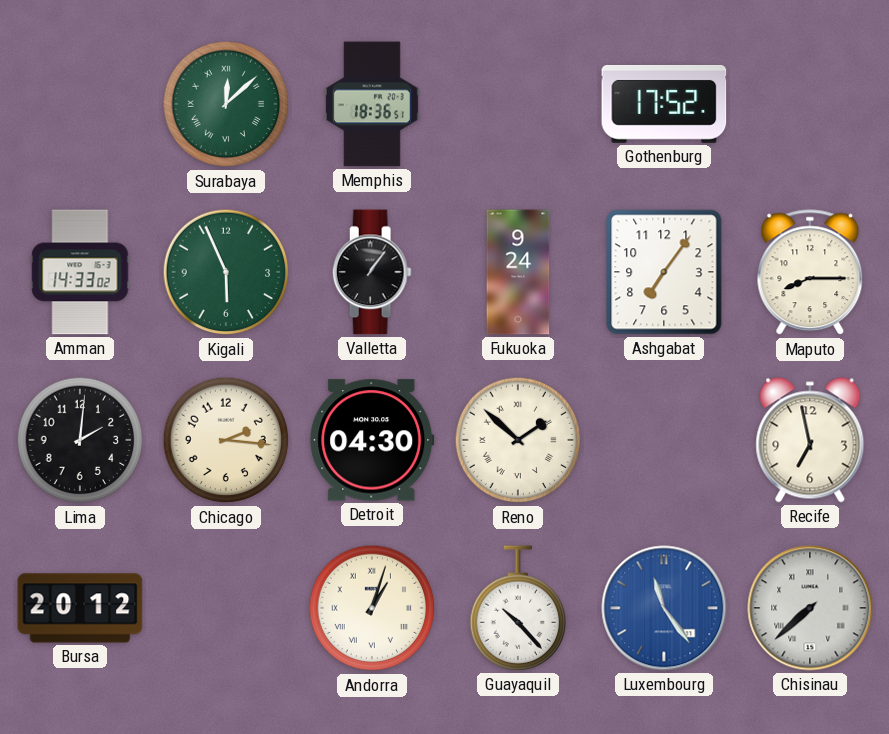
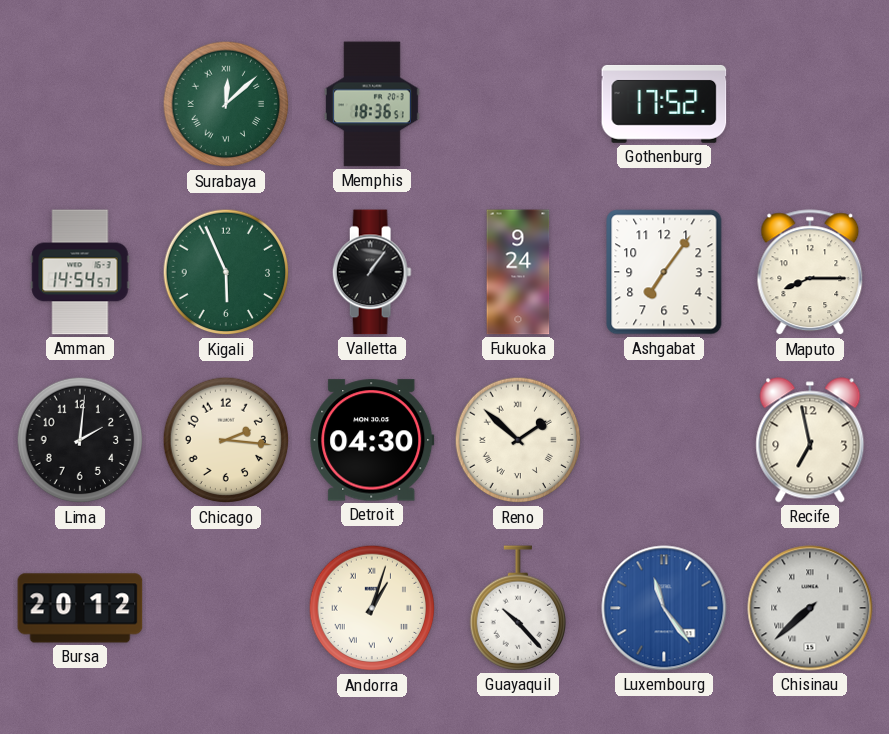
Amman: 14:33 -> 14:54 (80, 272)
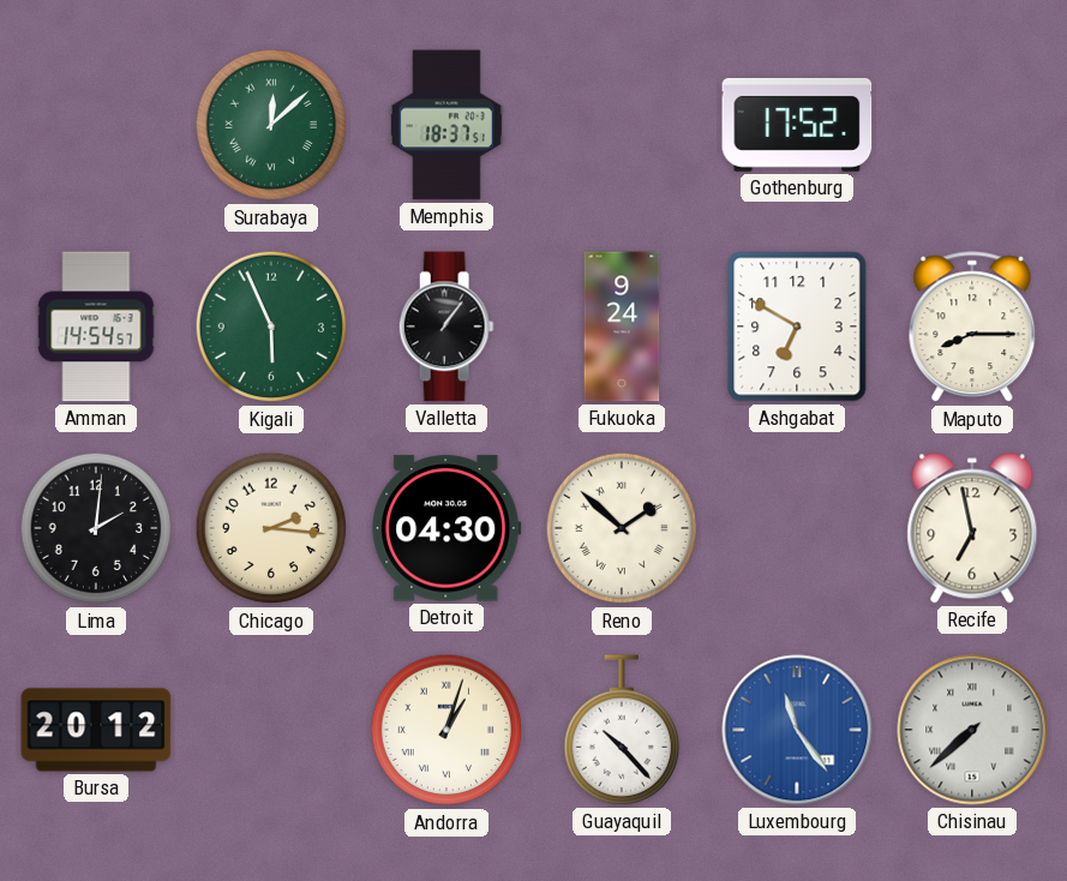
Memphis: 18:36 -> 18:37 (446, 125)
Ashgabat: 7:06 -> 6:50 (797, 326)
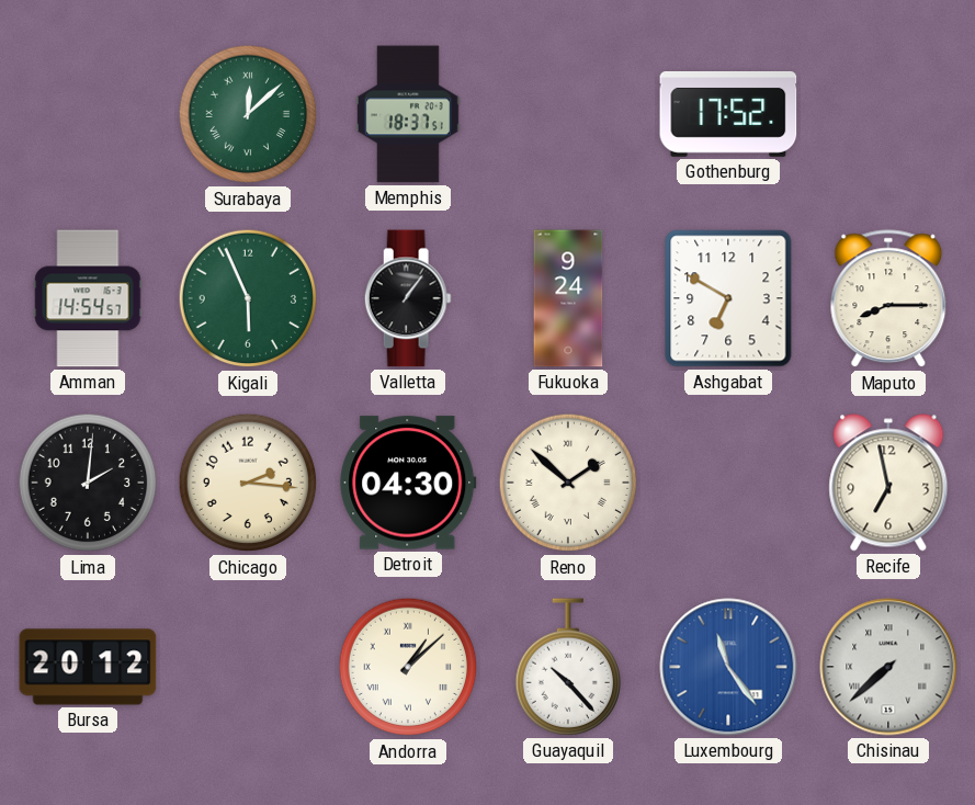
Andorra: 1:03 -> 1:08 (408, 667)
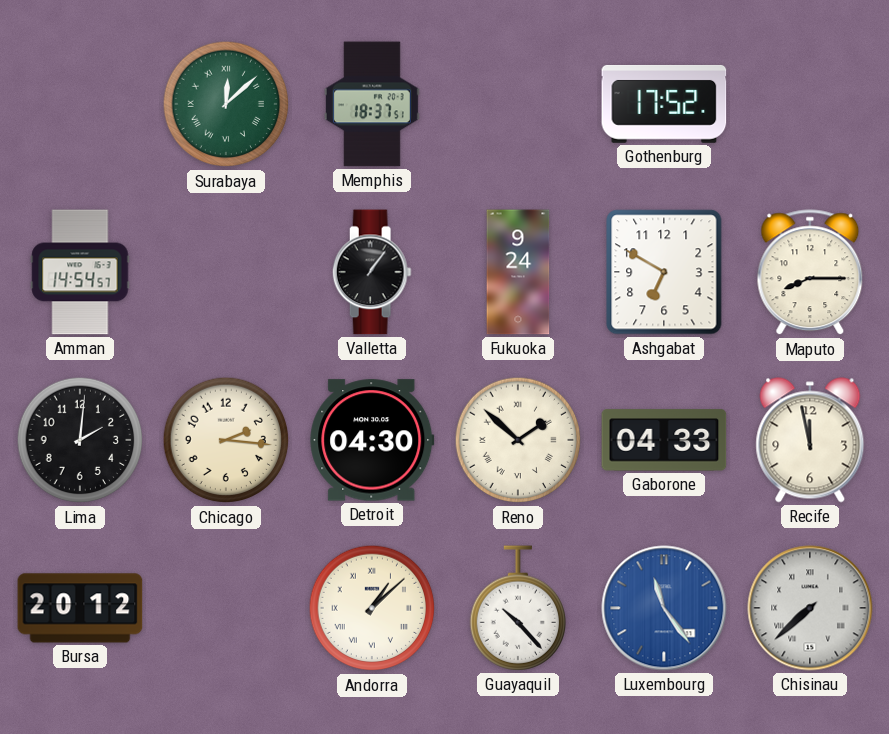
Kigali: 5:56 -> none (248, 298)
Gaborone: none -> 04:33 (664, 440)
Recife: 6:58 -> 11:58 (810, 440)
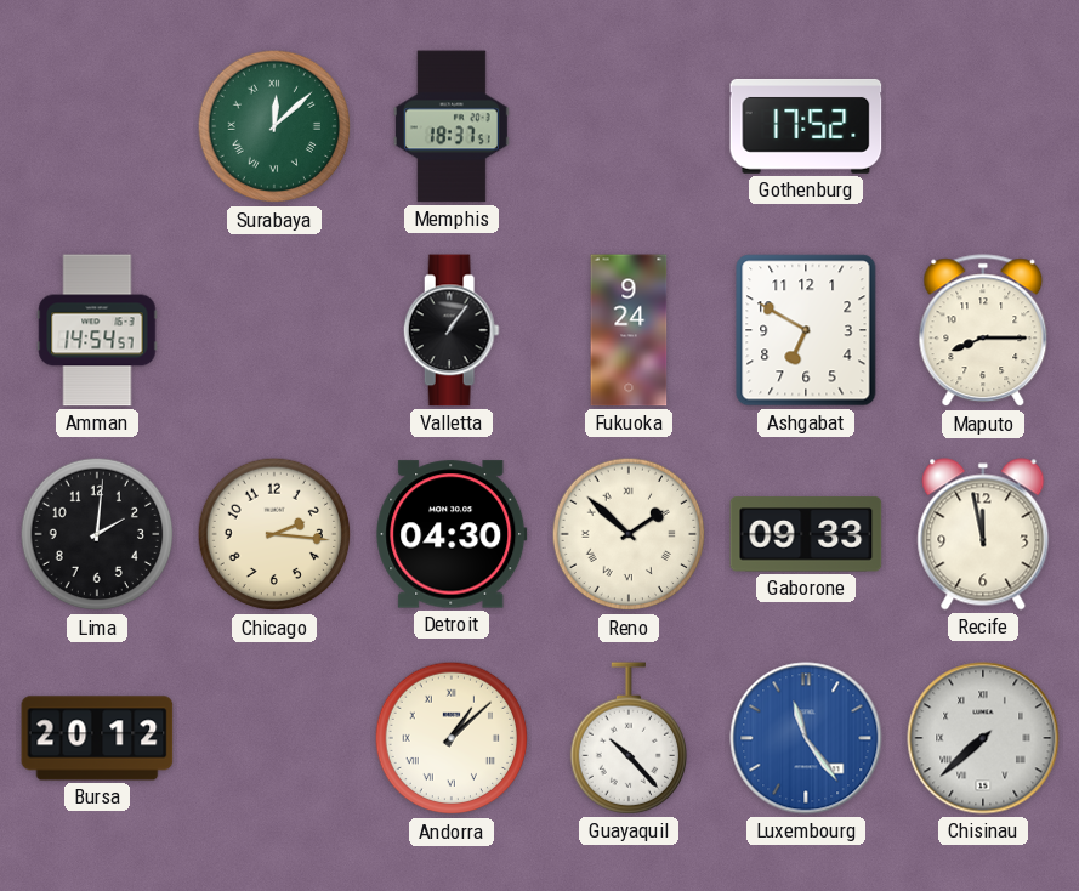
Gaborone: 04:33 -> 09:33 (806, 534)
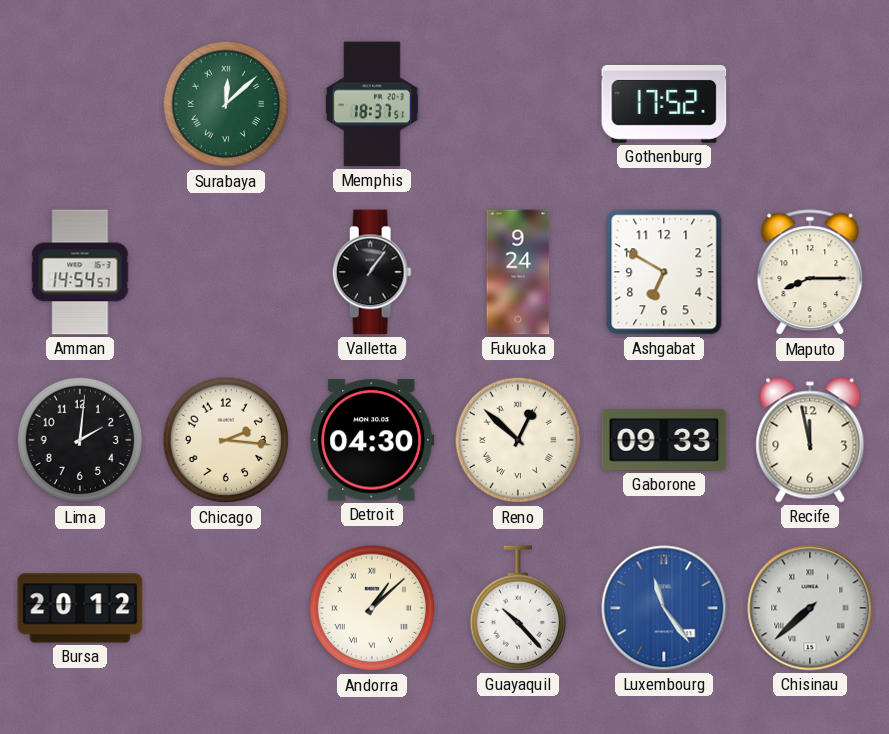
Reno: 1:52 -> 12:52 (518, 440)
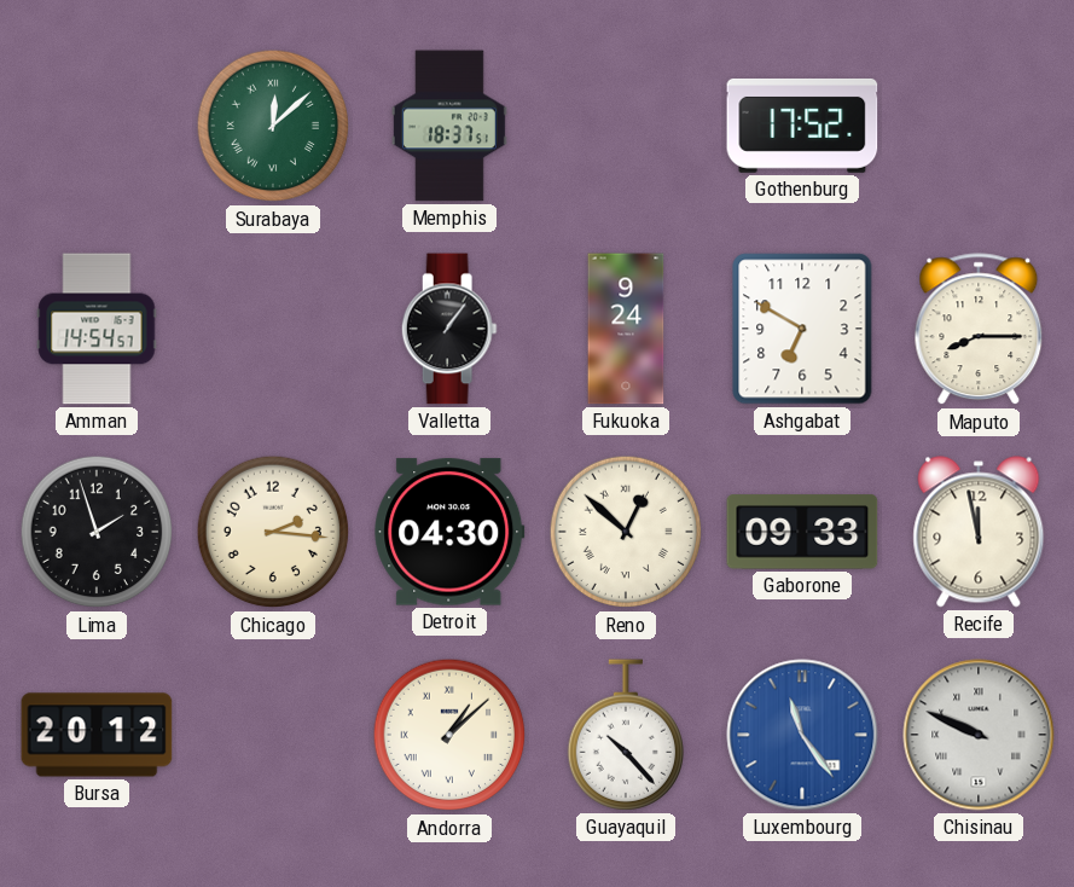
Lima: 2:01 -> 1:57 (97, 532)
Chisinau: 7:38 -> 9:49 (979, 735)
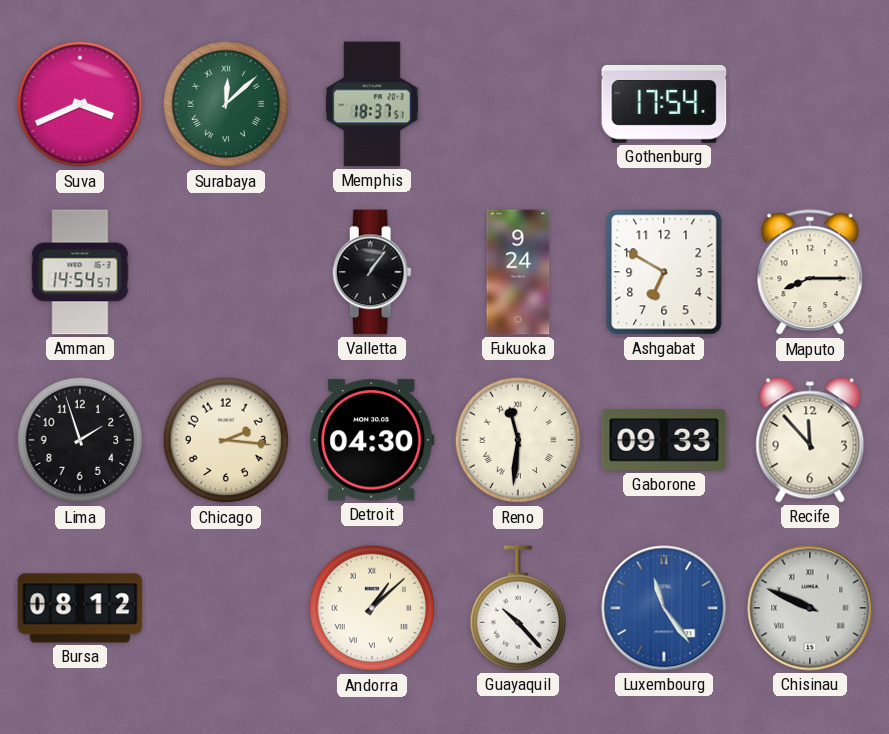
Suva: none -> 3:41 (80, 104)
Gothenburg: 17:52 -> 17:54 (664, 104)
Reno: 12:52 -> 11:31 (518, 440)
Recife: 11:58 -> 11:53 (810, 440)
Bursa: 20:12 -> 08:12 (80, 608)
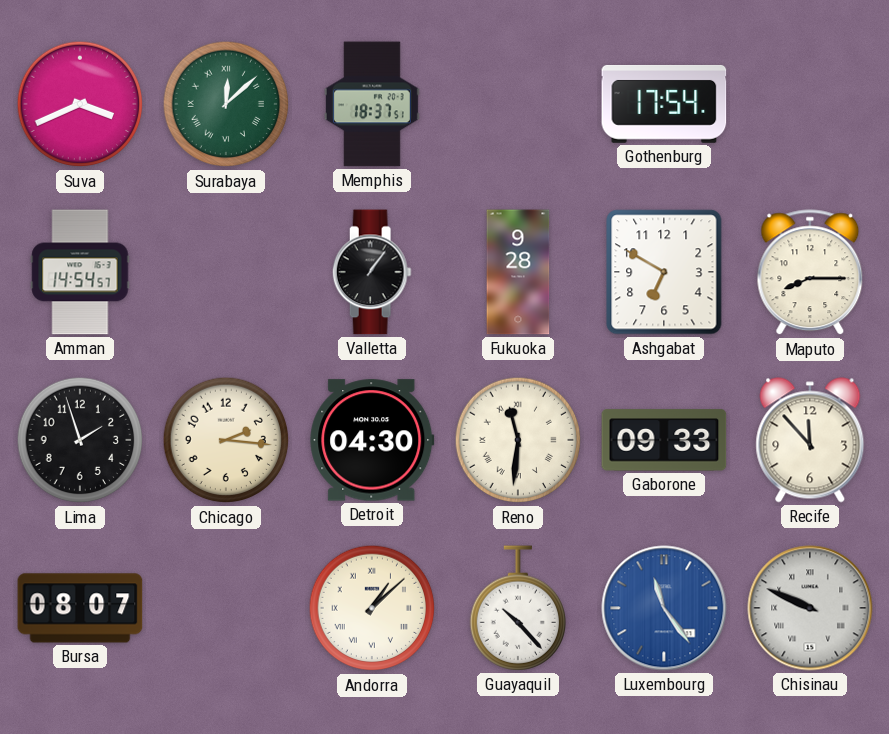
Fukuoka: 9:24 -> 9:28 (518, 272)
Bursa: 08:12 -> 08:07 (80, 608)
